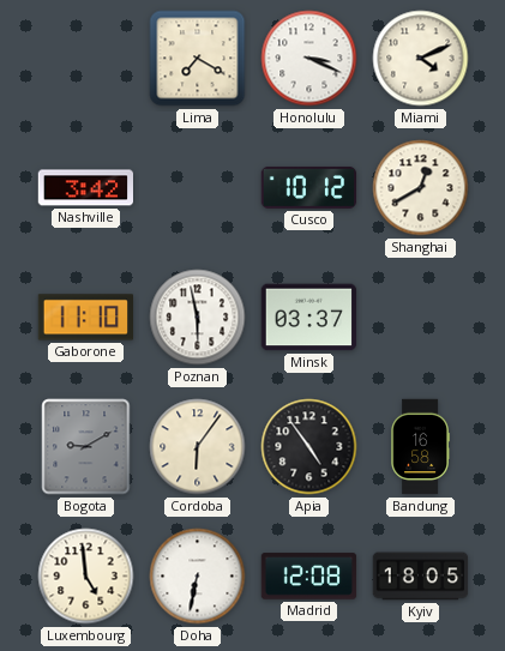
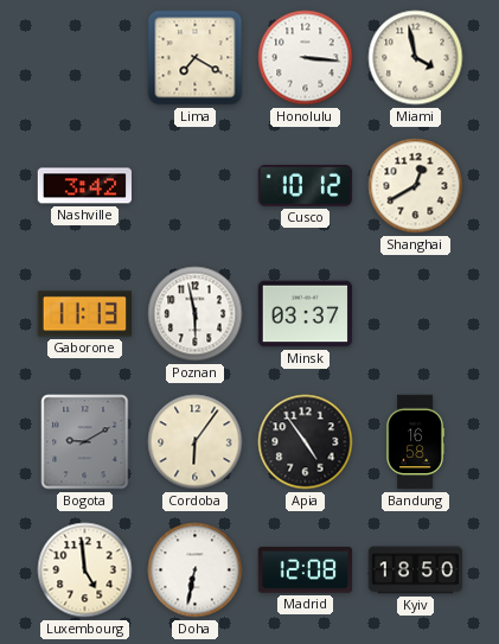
Honolulu: 3:19 -> 3:16 (306, 58)
Miami: 4:11 -> 3:58 (416, 58)
Gaborone: 11:10 -> 11:13 (84, 314)
Kyiv: 18:05 -> 18:50 (416, 570)
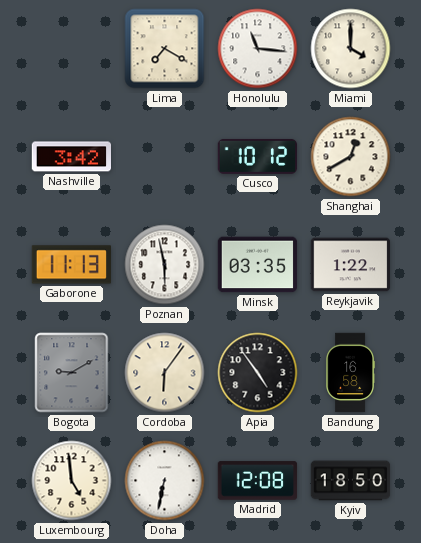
Honolulu: 3:16 -> 11:16 (258, 49)
Miami: 3:58 -> 4:00 (351, 49)
Minsk: 03:37 -> 03:35 (258, 265)
Reykjavik: none -> 1:22 (351, 265)
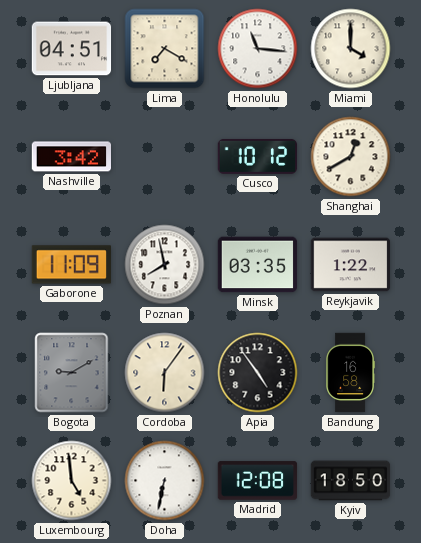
Ljubljana: none -> 04:51 (72, 49)
Gaborone: 11:13 -> 11:09 (71, 265)
Poznan: 5:58 -> 7:58 (165, 265)
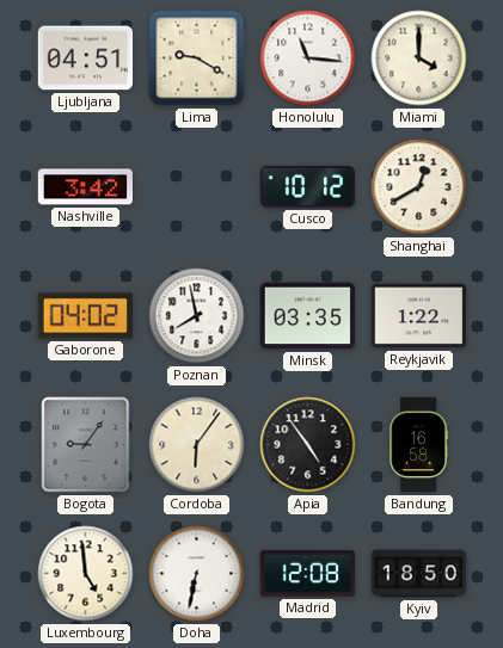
Lima: 7:20 -> 9:20 (197, 58)
Gaborone: 11:09 -> 04:02 (85, 316)
Bogota: 9:10 -> 9:06 (86, 445)
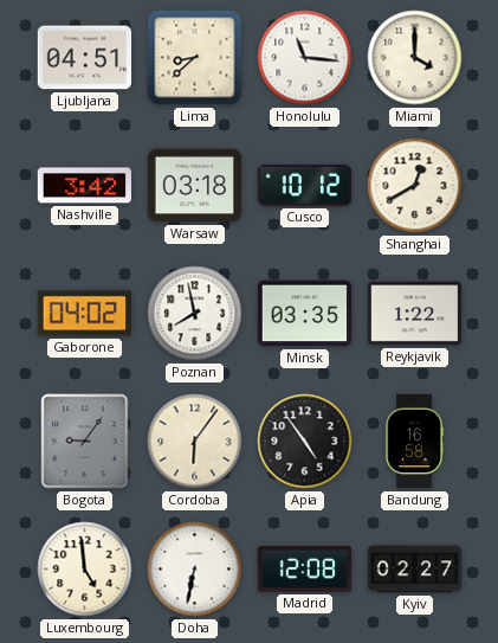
Lima: 9:20 -> 8:38 (195, 58)
Warsaw: none -> 03:18 (195, 186)
Kyiv: 18:50 -> 02:27 (415, 570)
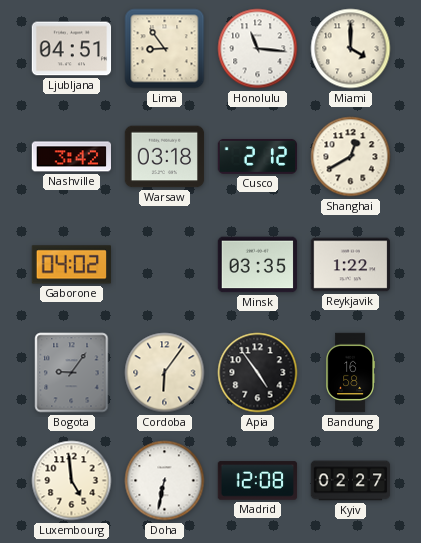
Lima: 8:38 -> 8:54 (165, 49)
Cusco: 10:12 -> 2:12 (258, 156)
Poznan: 7:58 -> none (195, 314)
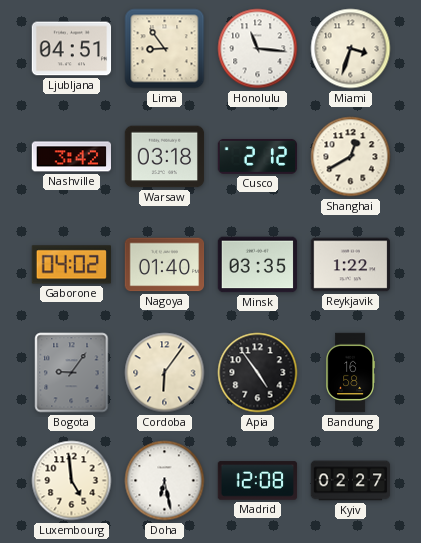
Miami: 4:00 -> 3:33 (351, 49)
Nagoya: none -> 01:40 (165, 265)
Doha: 6:32 -> 6:28 (165, 481)
